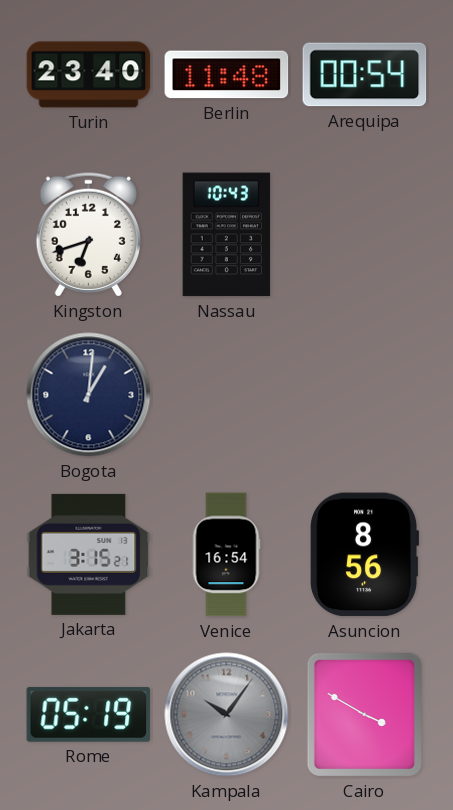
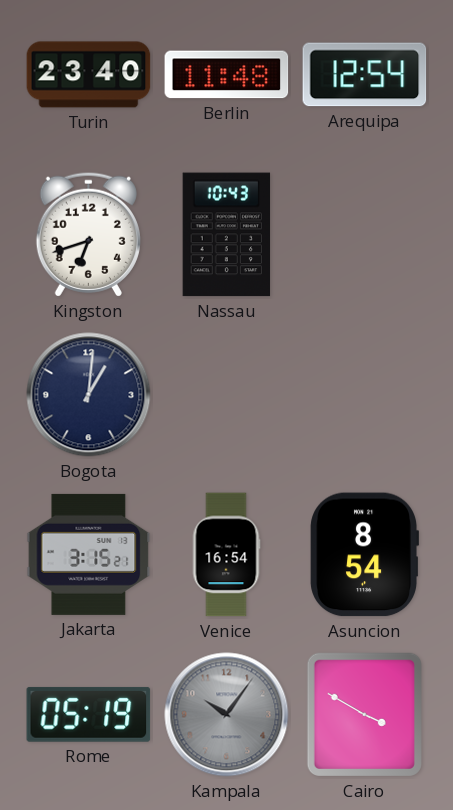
Arequipa: 00:54 -> 12:54 (365, 75)
Asuncion: 8:56 -> 8:54 (364, 555)
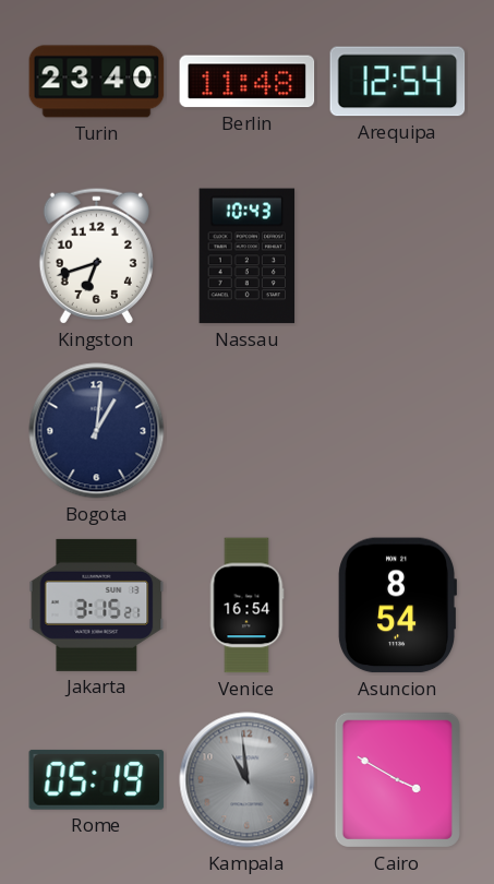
Kampala: 10:06 -> 10:59 (248, 780)
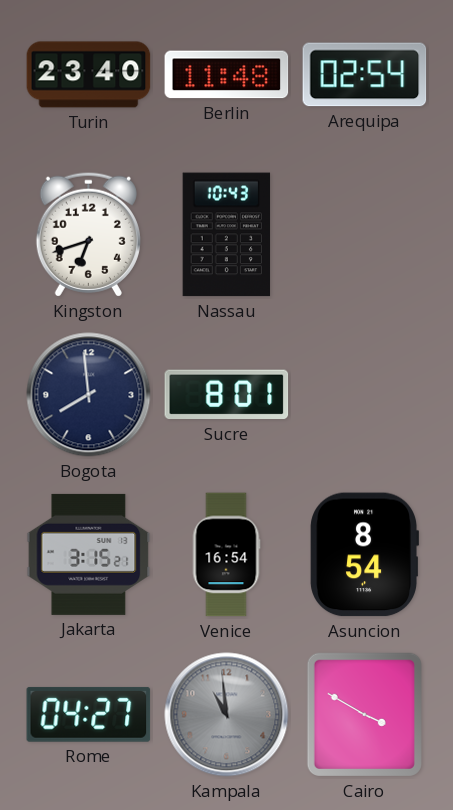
Arequipa: 12:54 -> 02:54 (365, 75)
Bogota: 1:01 -> 7:59 (89, 395)
Sucre: none -> 8:01 (227, 395)
Rome: 05:19 -> 04:27 (89, 714)
